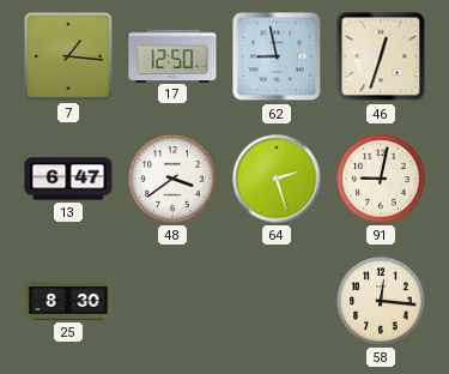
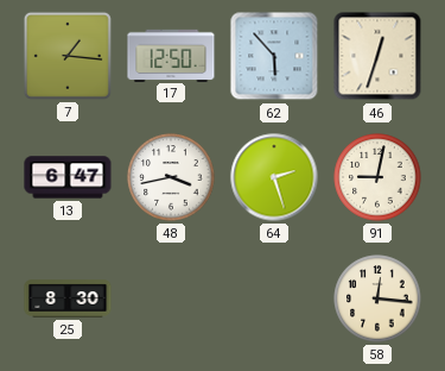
62: 8:58 -> 5:53 (274, 56)
48: 3:39 -> 3:43 (171, 177)
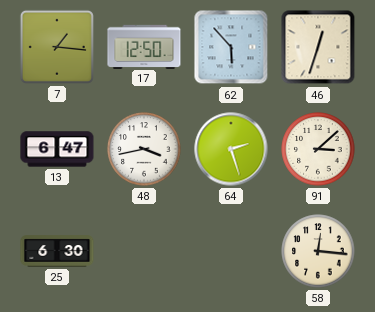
91: 9:02 -> 3:08 (318, 149)
25: 8:30 -> 6:30 (57, 251)
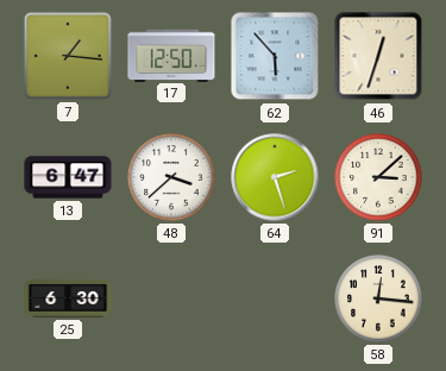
48: 3:43 -> 3:38 (171, 177)
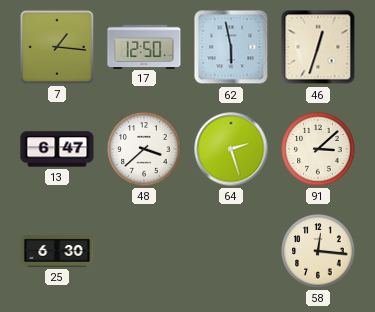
62: 5:53 -> 5:58 (231, 47)
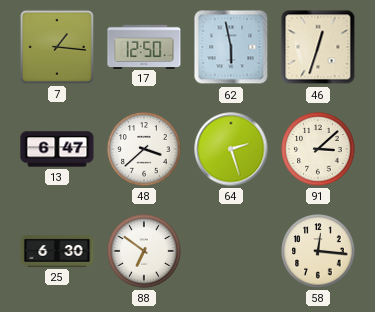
88: none -> 6:51 (144, 251)
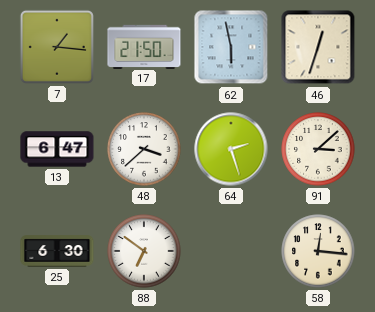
17: 12:50 -> 21:50 (144, 46)
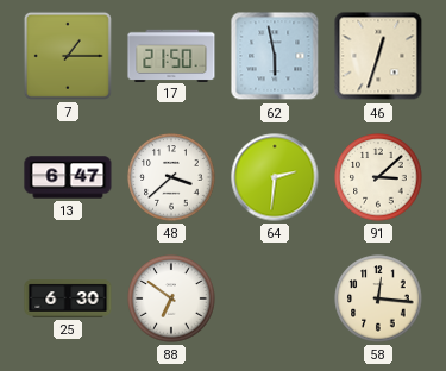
7: 1:16 -> 1:15 (68, 56)
64: 2:27 -> 2:31 (275, 177)
